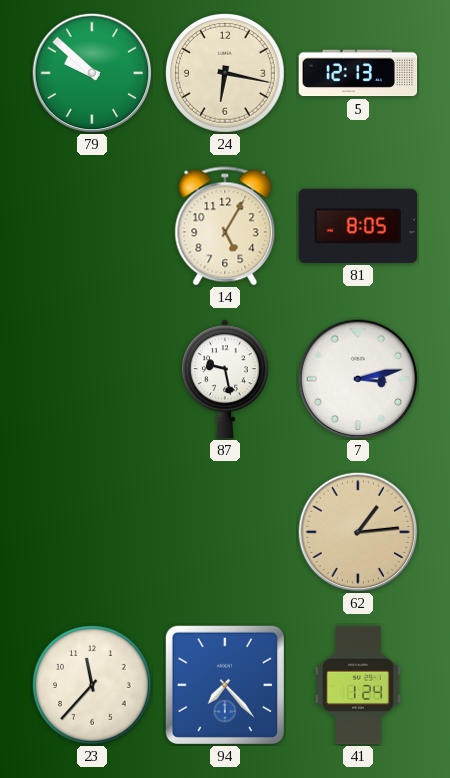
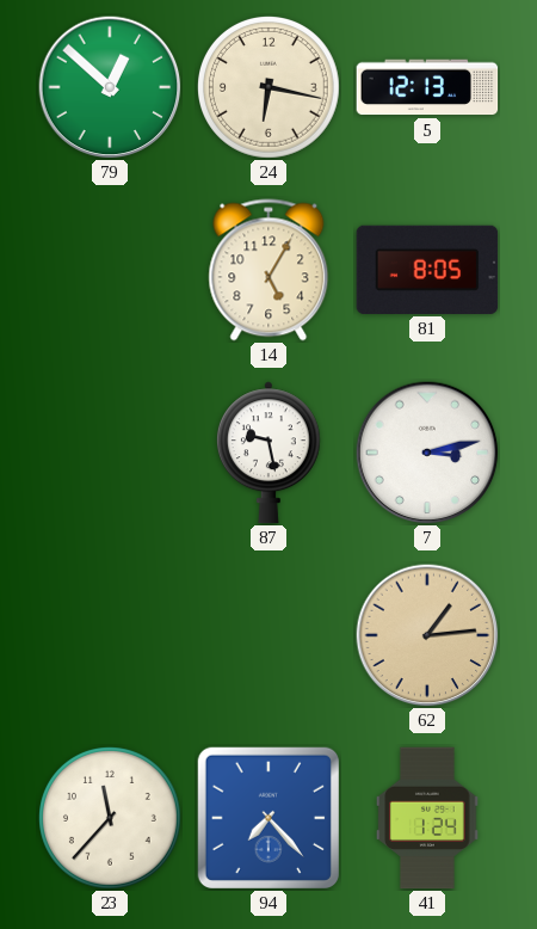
79: 9:52 -> 12:52 (110, 87)
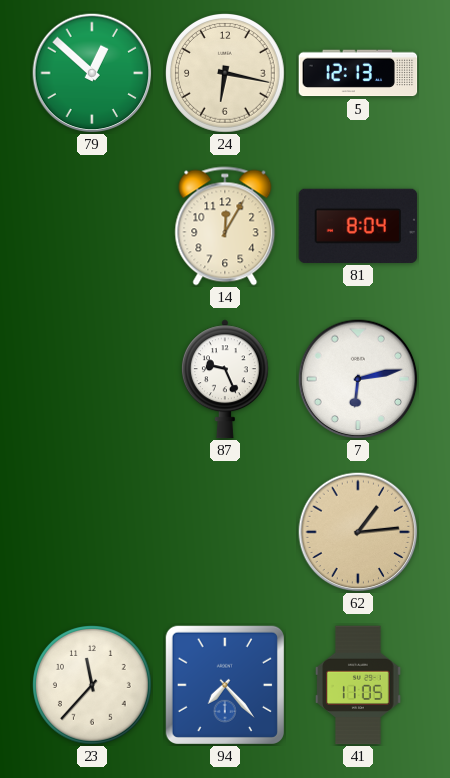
14: 5:05 -> 12:05 (225, 226)
81: 8:05 -> 8:04 (358, 226)
87: 9:28 -> 9:26 (225, 379)
7: 3:13 -> 6:13 (358, 379)
41: 1:24 -> 11:05 (358, 685)
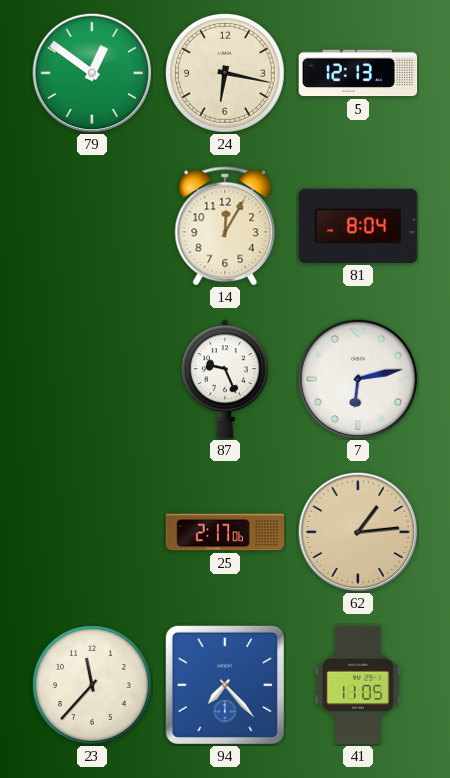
79: 12:52 -> 12:51 (92, 73)
25: none -> 2:17 (225, 532)
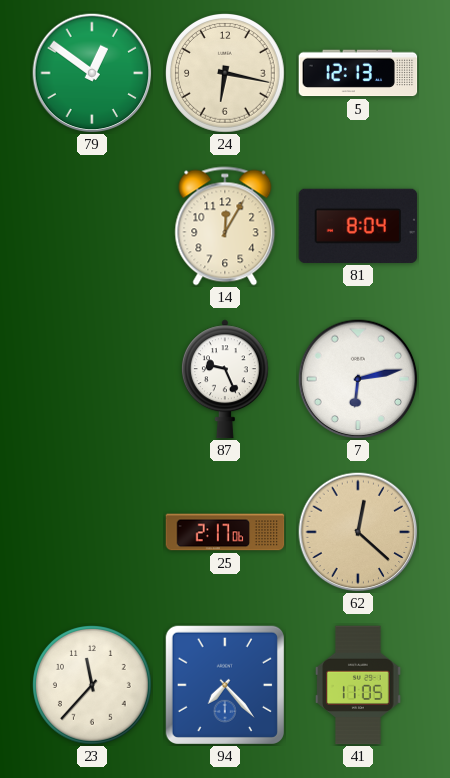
62: 1:14 -> 12:22 (358, 532)
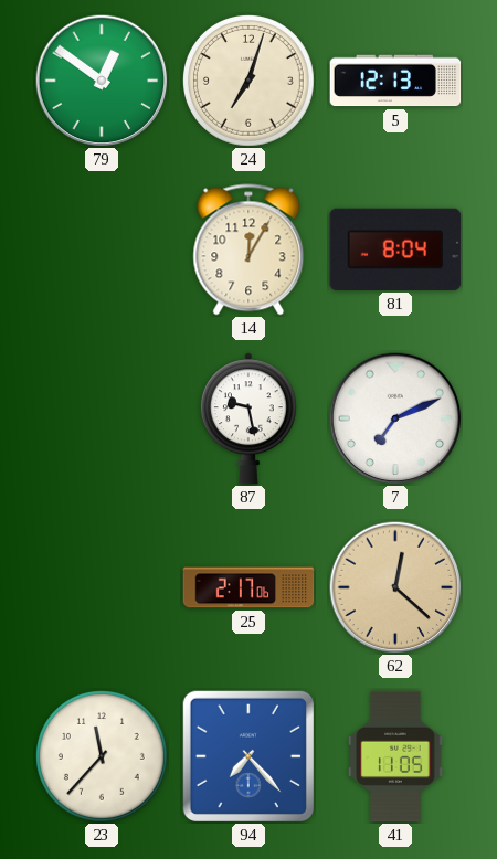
24: 6:17 -> 7:03 (250, 82)
87: 9:26 -> 9:28 (248, 418)
7: 6:13 -> 7:11 (395, 418)
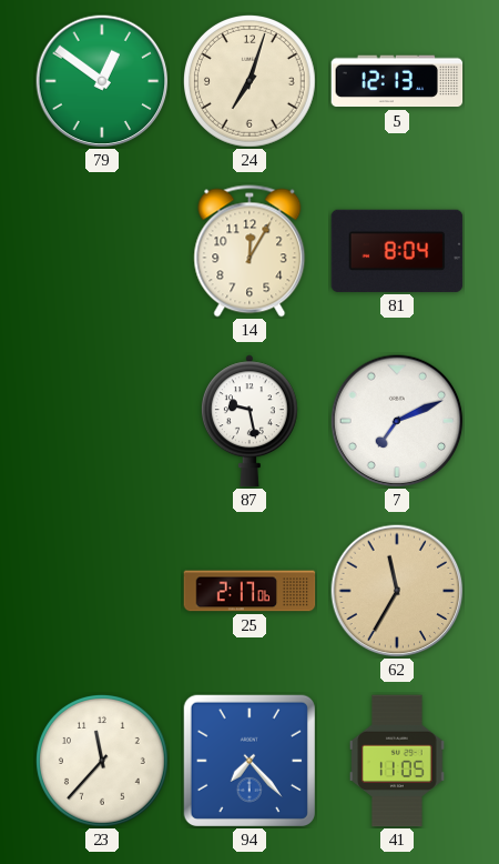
62: 12:22 -> 11:35 (397, 591)
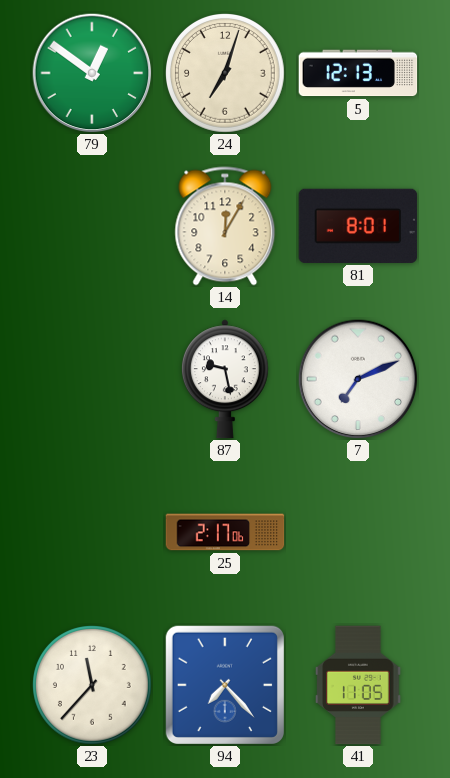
81: 8:04 -> 8:01 (358, 226)
62: 11:35 -> none (397, 591)
